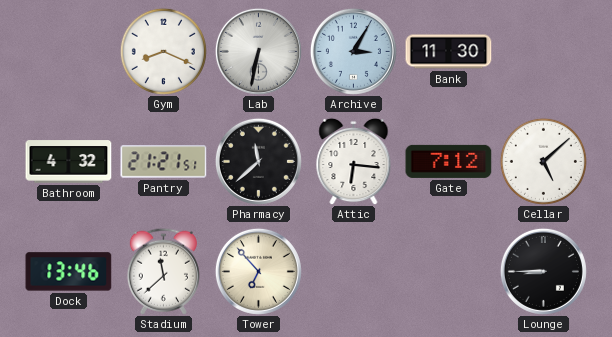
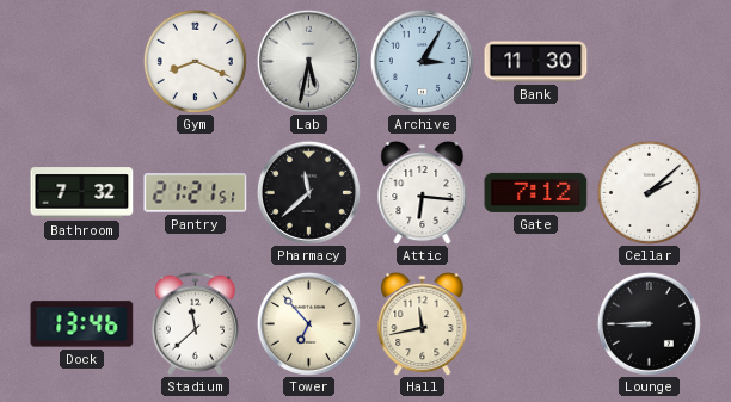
Lab: 6:32 -> 5:32 (308, 61)
Bathroom: 4:32 -> 7:32 (82, 193)
Cellar: 5:08 -> 2:08 (649, 192)
Hall: none -> 11:43 (423, 323)
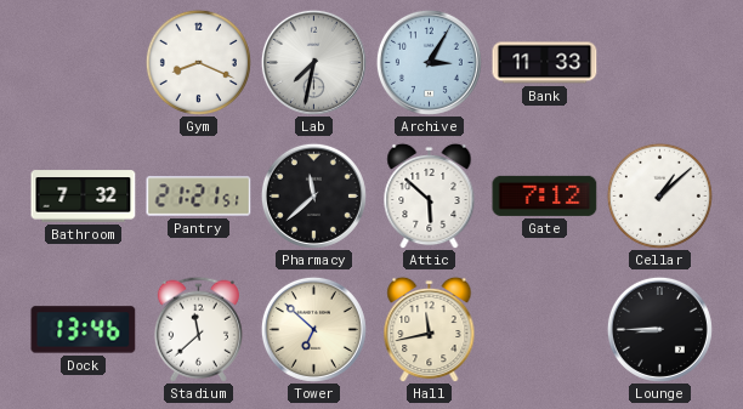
Lab: 5:32 -> 7:32 (313, 62)
Bank: 11:30 -> 11:33 (545, 63)
Attic: 6:16 -> 5:52 (430, 195)
Cellar: 2:08 -> 1:08 (659, 195)
Tower: 6:53 -> 6:52 (313, 329)
